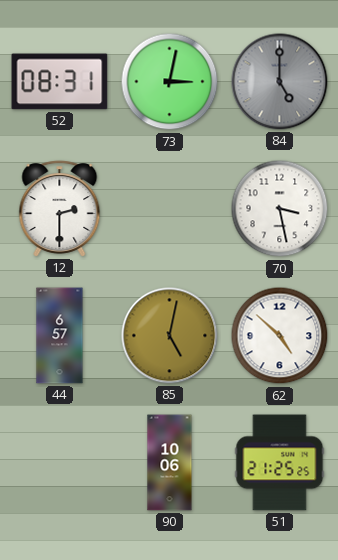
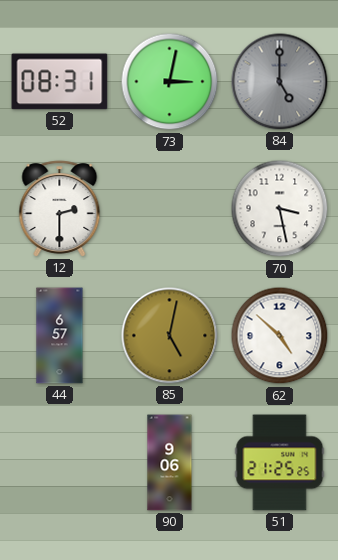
90: 10:06 -> 9:06 (170, 463)
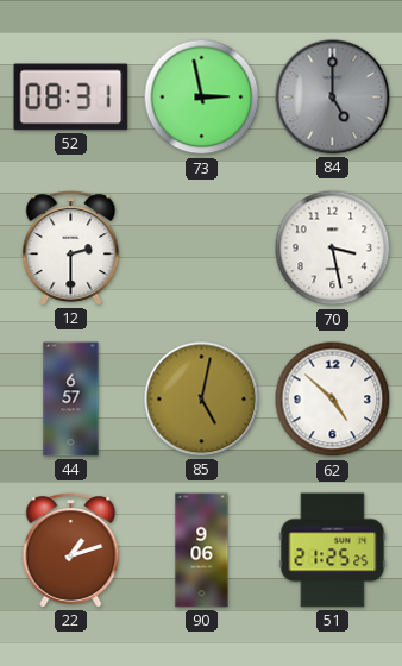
73: 3:02 -> 2:58 (202, 98)
22: none -> 1:12 (71, 551)
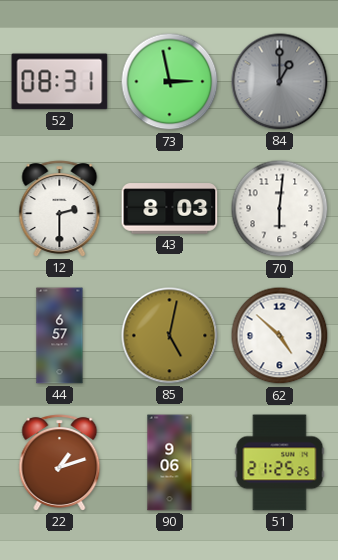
84: 5:00 -> 1:00 (280, 82)
43: none -> 8:03 (170, 209)
70: 3:28 -> 6:01 (280, 209)
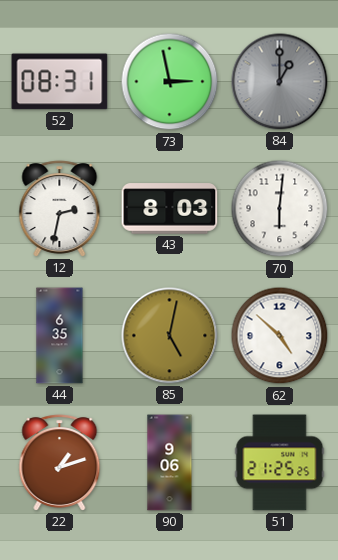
12: 2:30 -> 2:32 (60, 209)
44: 6:57 -> 6:35 (60, 336)
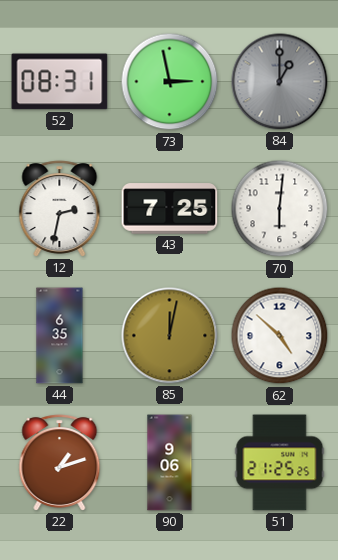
43: 8:03 -> 7:25 (170, 209)
85: 5:02 -> 12:02 (170, 336)
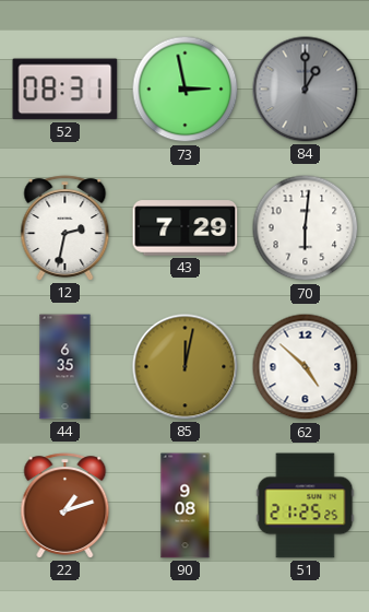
43: 7:25 -> 7:29 (186, 228)
90: 9:06 -> 9:08 (186, 506)
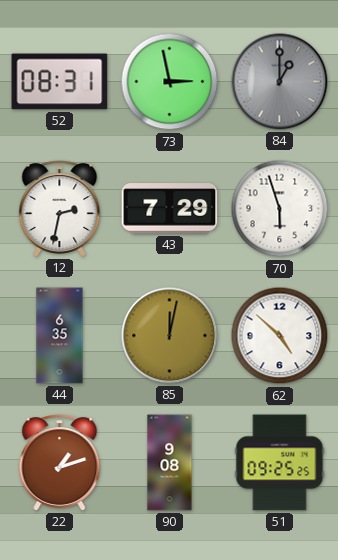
70: 6:01 -> 5:57 (280, 209)
51: 21:25 -> 09:25 (280, 463)
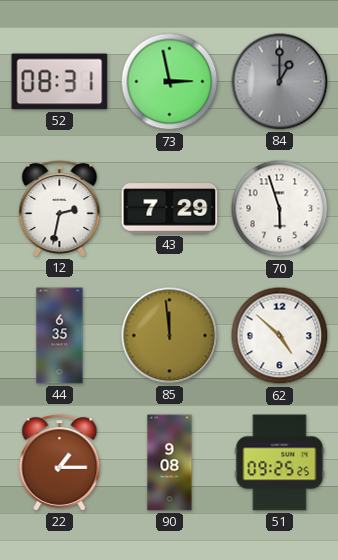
85: 12:02 -> 11:59 (170, 336)
22: 1:12 -> 1:15 (60, 463)
